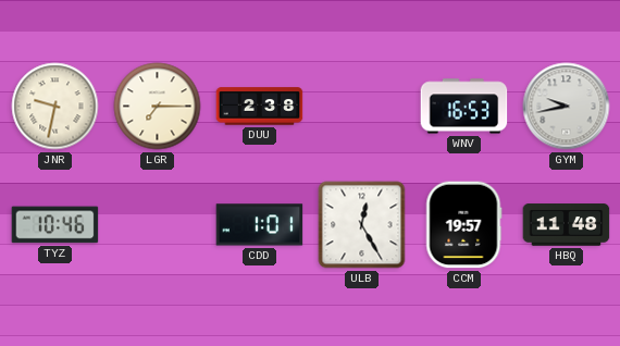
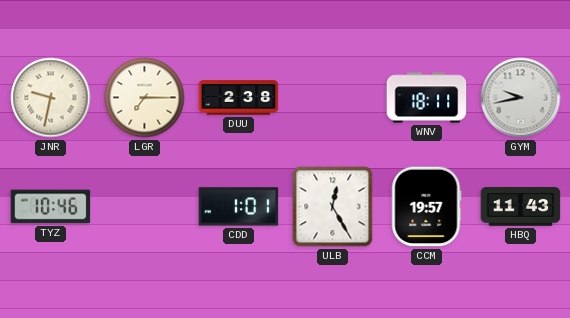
WNV: 16:53 -> 18:11 (427, 98)
HBQ: 11:48 -> 11:43 (521, 207)
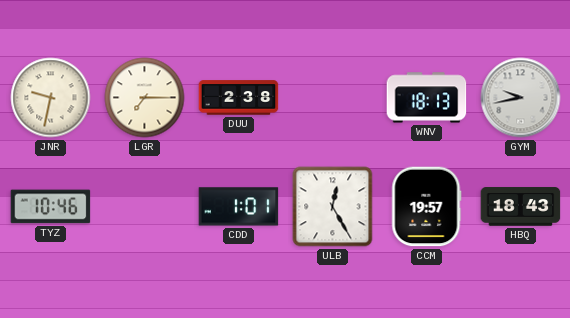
WNV: 18:11 -> 18:13 (427, 98)
HBQ: 11:43 -> 18:43 (521, 207)
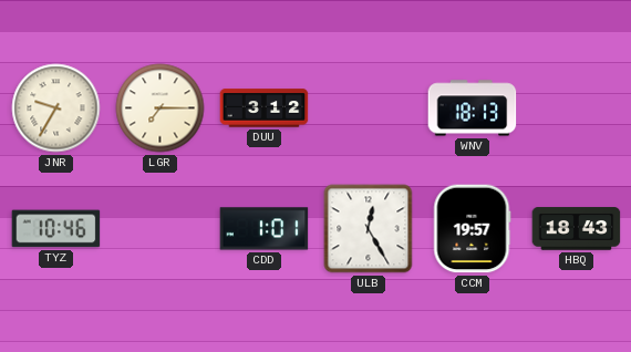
JNR: 9:32 -> 9:35 (56, 108)
DUU: 2:38 -> 3:12 (265, 108)
GYM: 9:43 -> none (521, 98)
